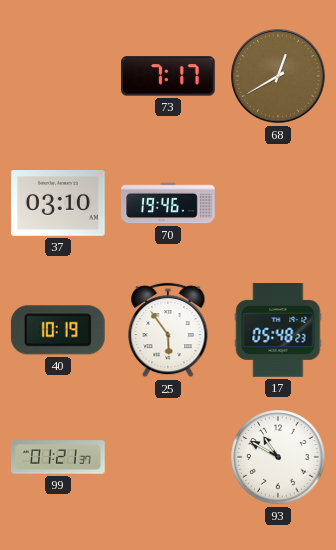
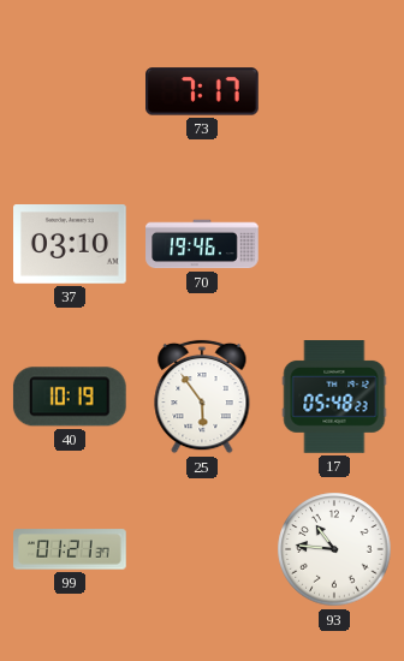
68: 12:40 -> none (278, 76)
93: 10:50 -> 10:46 (334, 549)
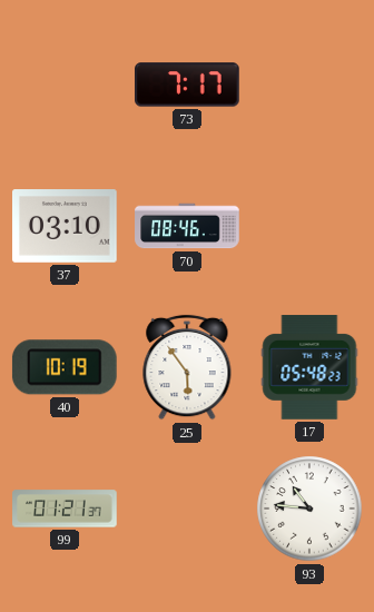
70: 19:46 -> 08:46 (187, 226)
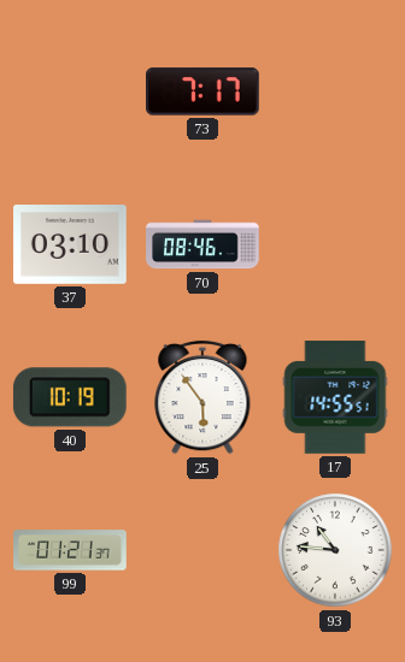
17: 05:48 -> 14:55 (335, 397)
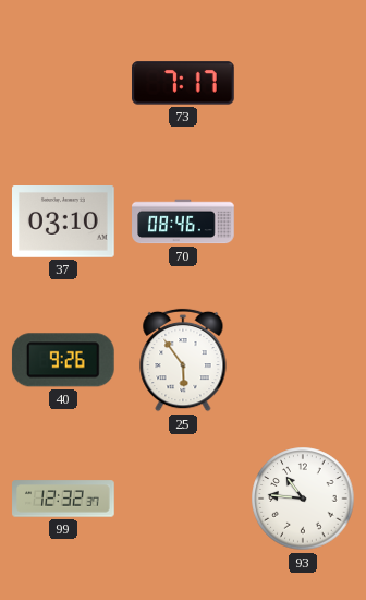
40: 10:19 -> 9:26 (63, 360)
17: 14:55 -> none (335, 397)
99: 01:21 -> 12:32 (63, 499)
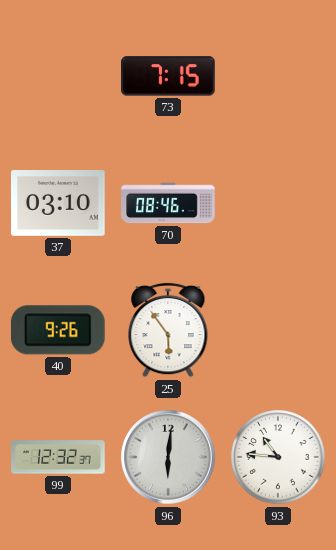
73: 7:17 -> 7:15 (169, 76)
96: none -> 6:01 (168, 457)
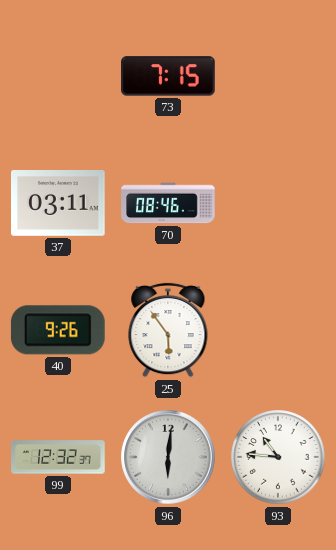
37: 03:10 -> 03:11 (58, 204)
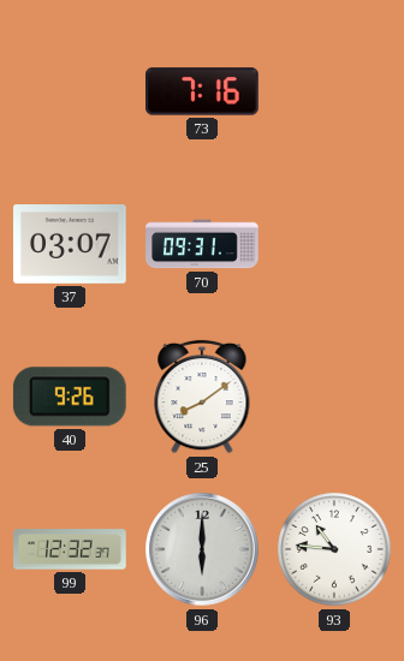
73: 7:15 -> 7:16 (203, 91)
37: 03:11 -> 03:07 (70, 245)
70: 08:46 -> 09:31 (202, 244)
25: 5:54 -> 8:09 (202, 397)
96: 6:01 -> 6:00 (202, 549)
